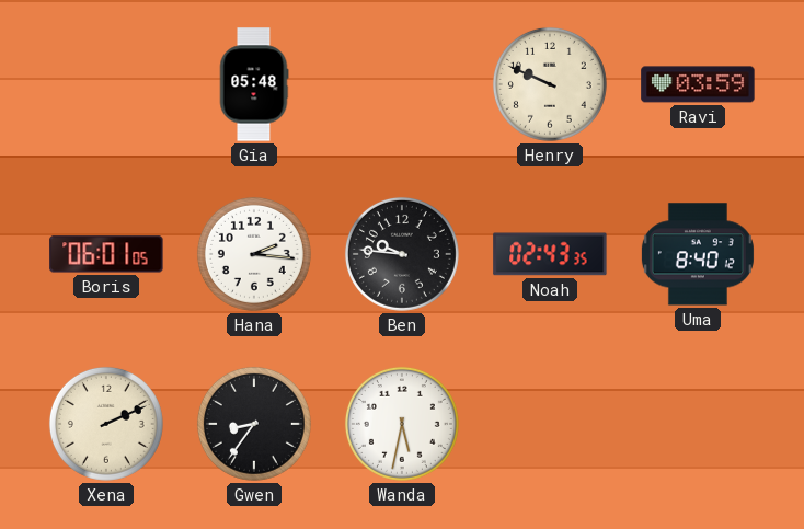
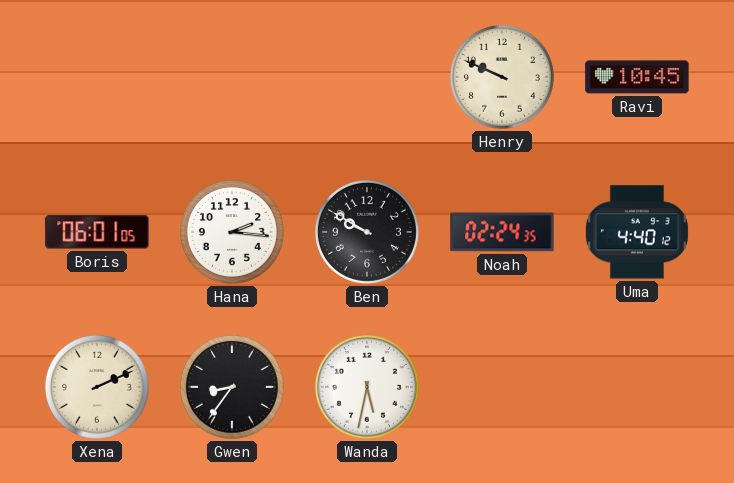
Gia: 05:48 -> none (254, 84)
Ravi: 03:59 -> 10:45 (637, 77)
Ben: 9:46 -> 9:50 (367, 232)
Noah: 02:43 -> 02:24 (502, 232)
Uma: 8:40 -> 4:40 (637, 232)
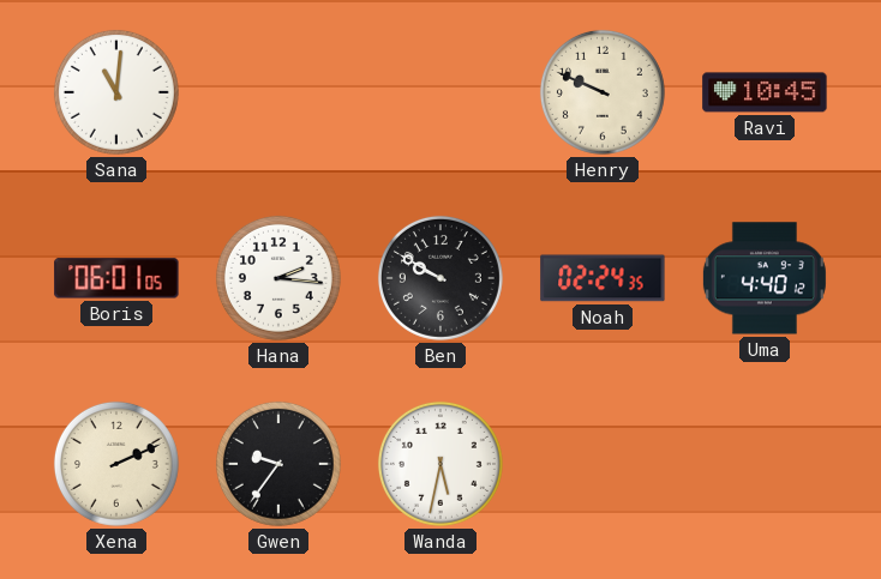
Sana: none -> 11:01 (116, 92)
Gwen: 8:36 -> 9:36 (278, 464)
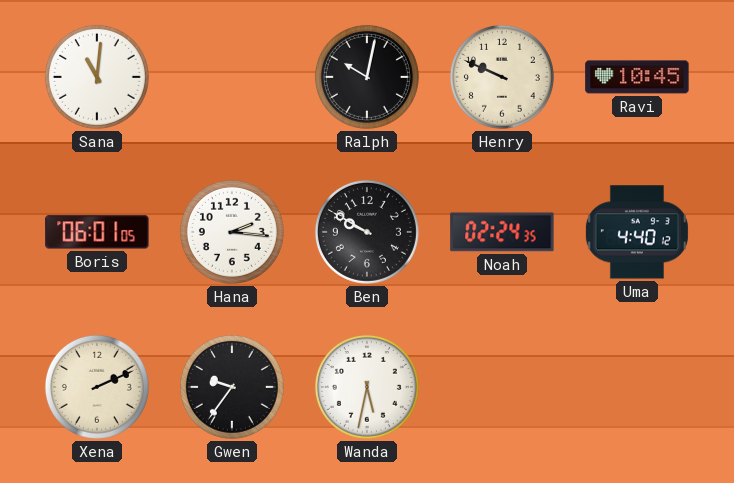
Ralph: none -> 10:02 (367, 77)
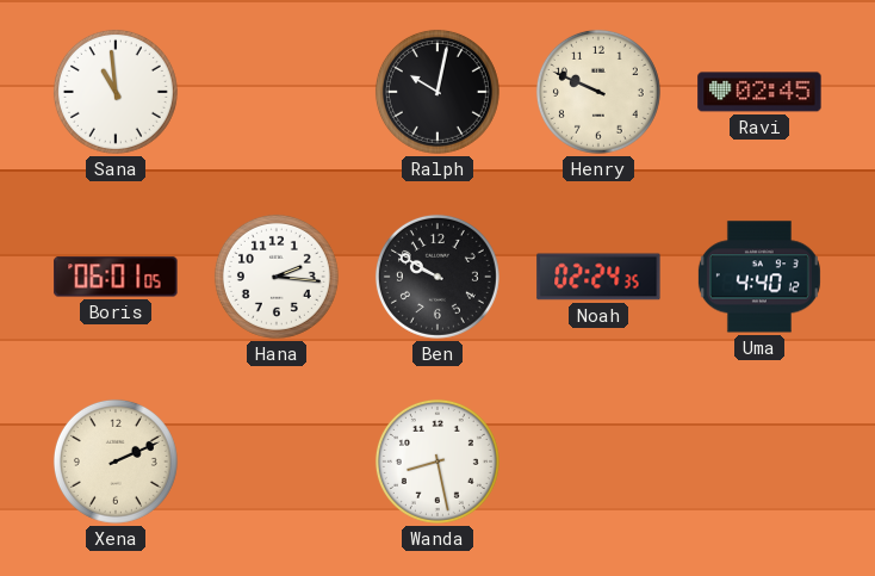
Sana: 11:01 -> 10:59 (116, 92)
Ravi: 10:45 -> 02:45 (759, 92)
Gwen: 9:36 -> none (232, 387)
Wanda: 5:32 -> 8:28 (437, 462)
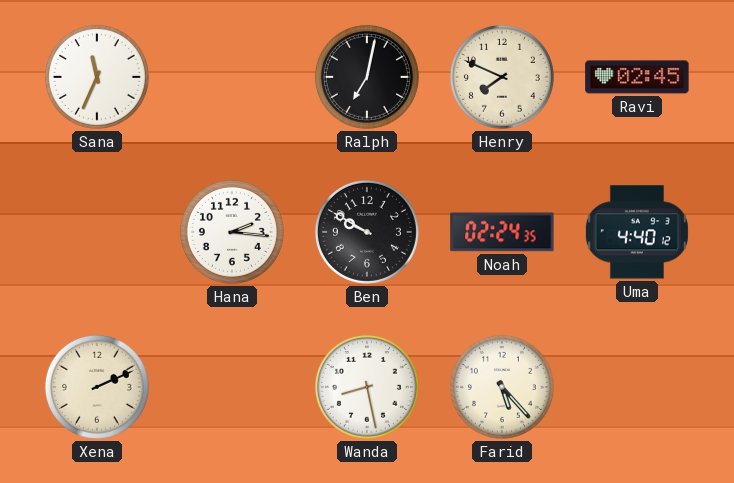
Sana: 10:59 -> 11:34 (97, 77)
Ralph: 10:02 -> 7:02 (367, 77)
Henry: 9:49 -> 7:49 (502, 77)
Boris: 06:01 -> none (116, 277)
Farid: none -> 5:23 (502, 387)
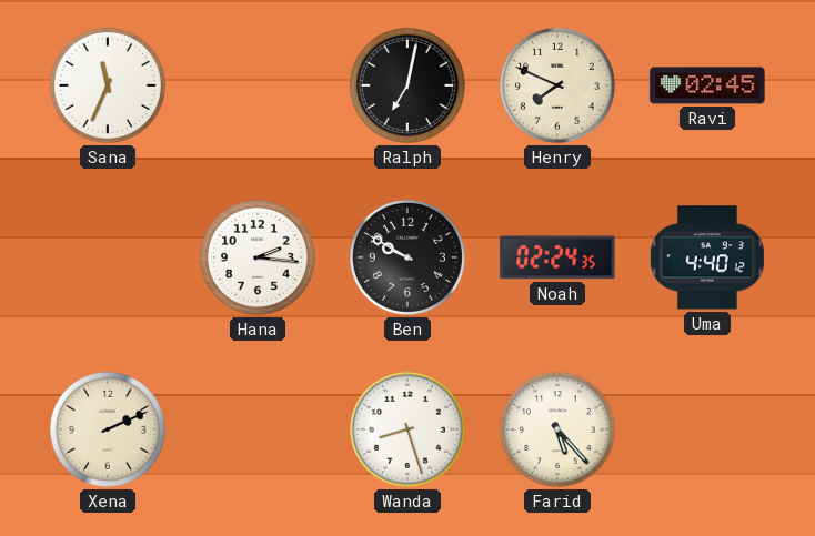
Wanda: 8:28 -> 8:27 (407, 429)
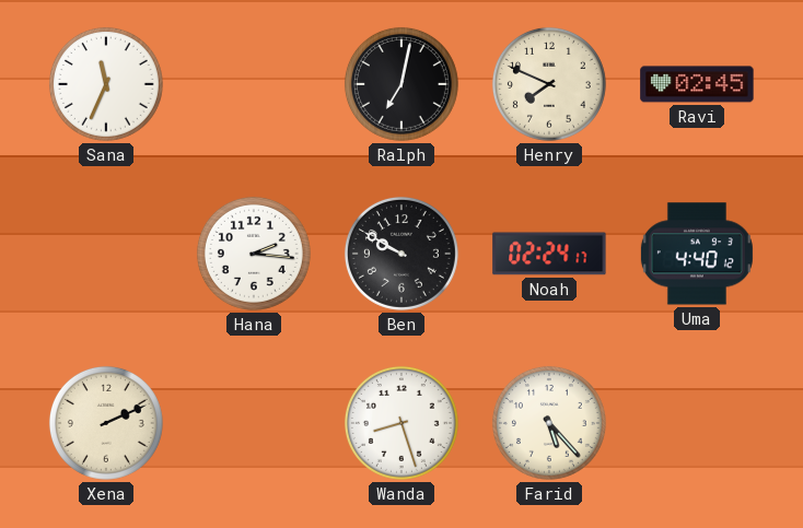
Noah: 02:24:35 -> 02:24:17 (549, 254)
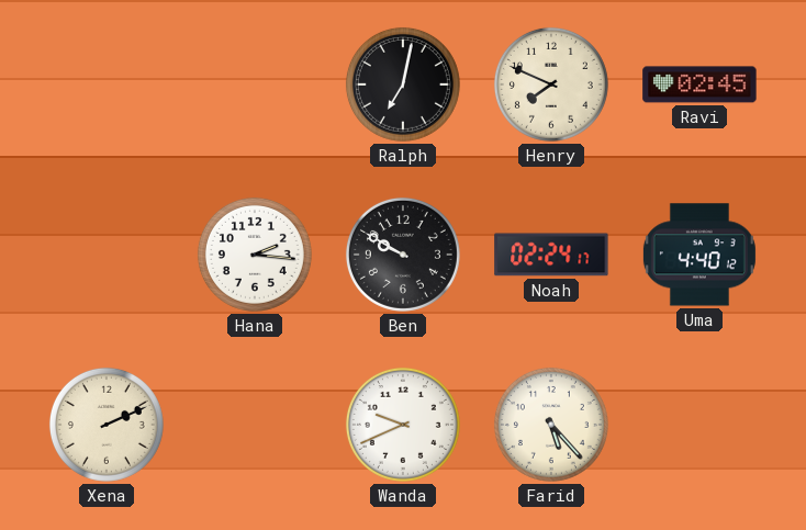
Sana: 11:34 -> none (106, 84)
Wanda: 8:27 -> 9:41 (403, 425)
